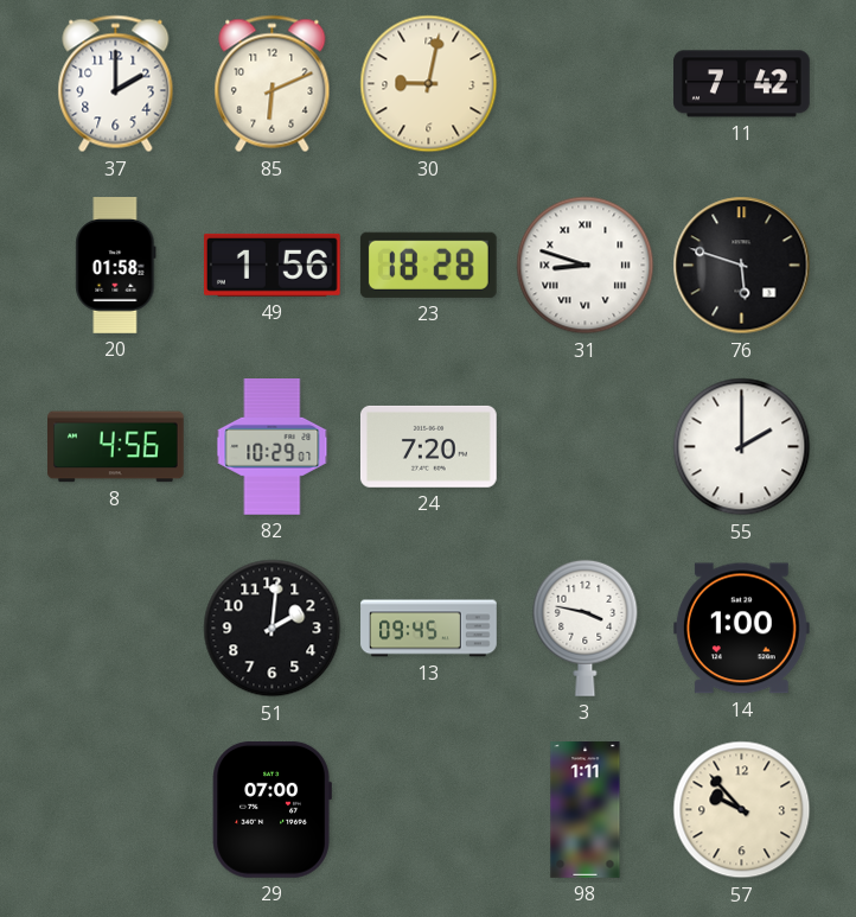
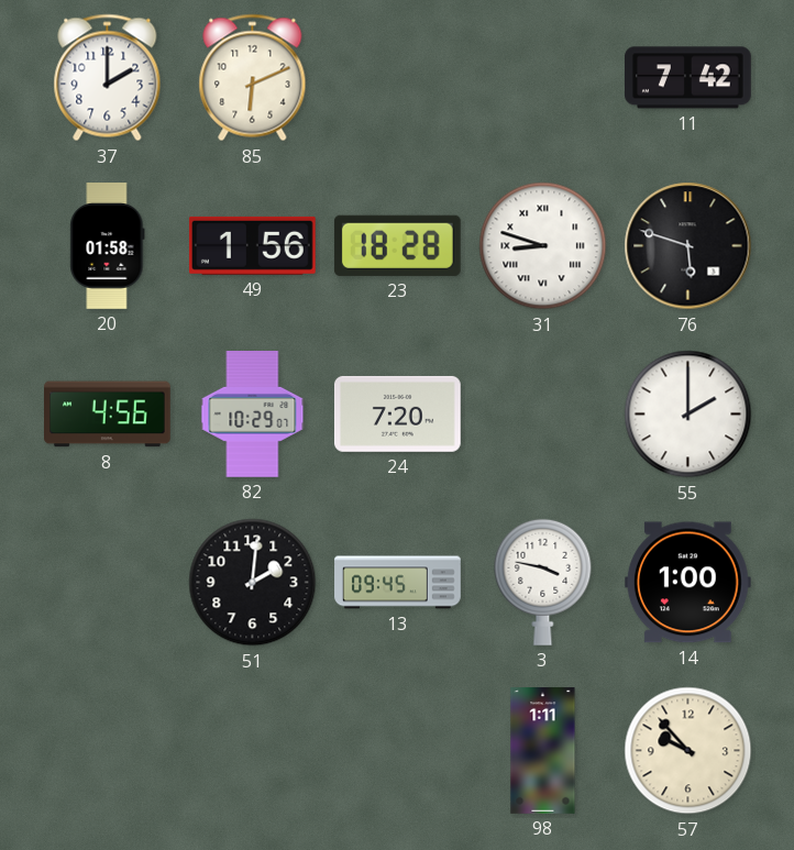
30: 9:02 -> none (429, 84)
29: 07:00 -> none (272, 809)
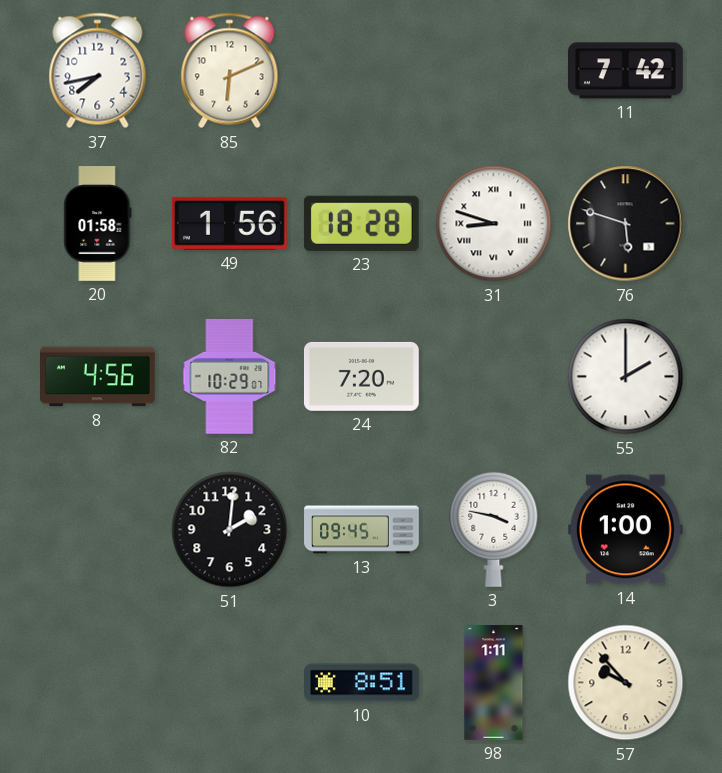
37: 2:00 -> 7:43 (98, 71)
10: none -> 8:51 (362, 683)
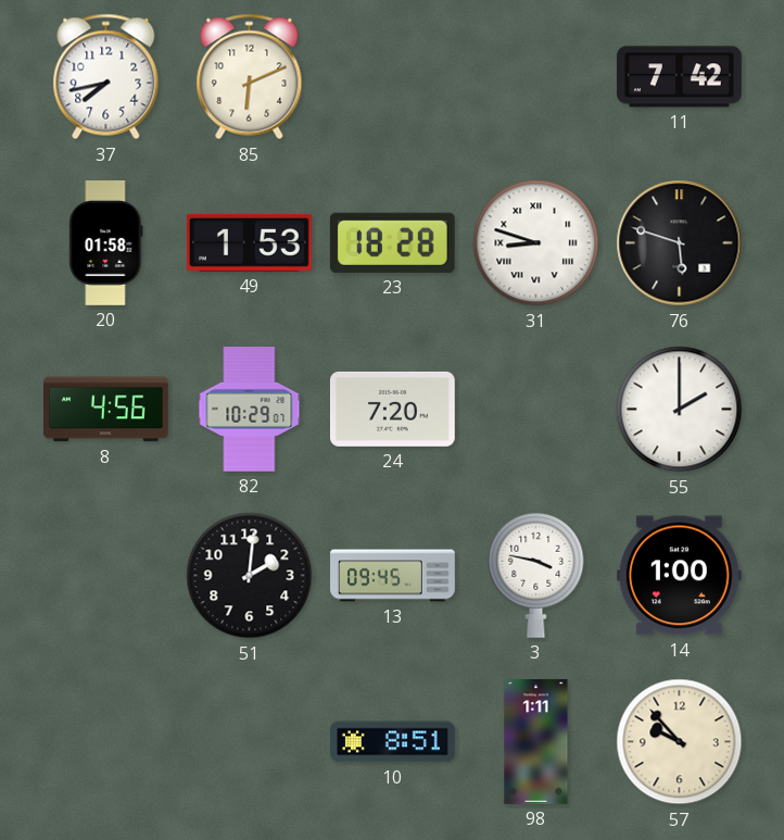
49: 1:56 -> 1:53 (249, 242)
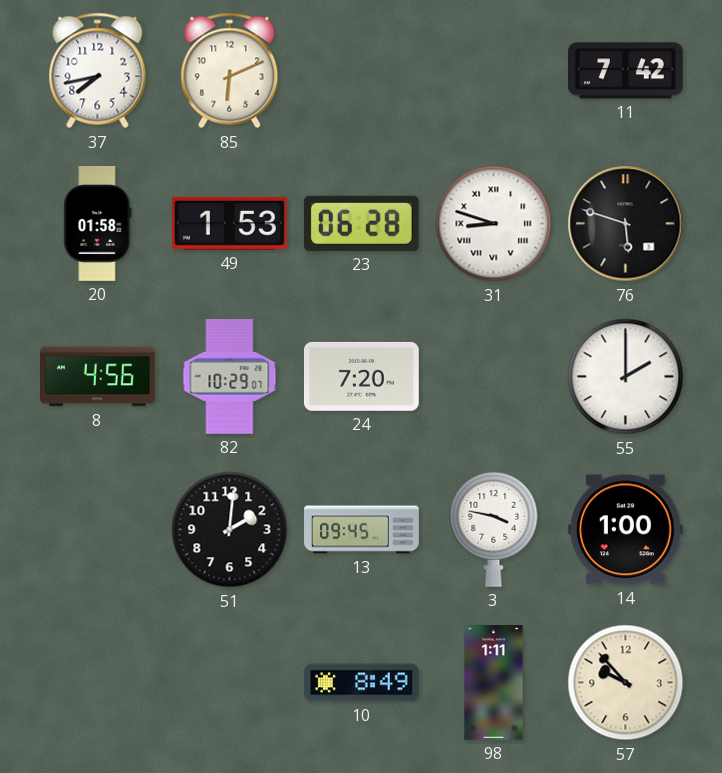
23: 18:28 -> 06:28 (361, 223)
10: 8:51 -> 8:49 (362, 683)
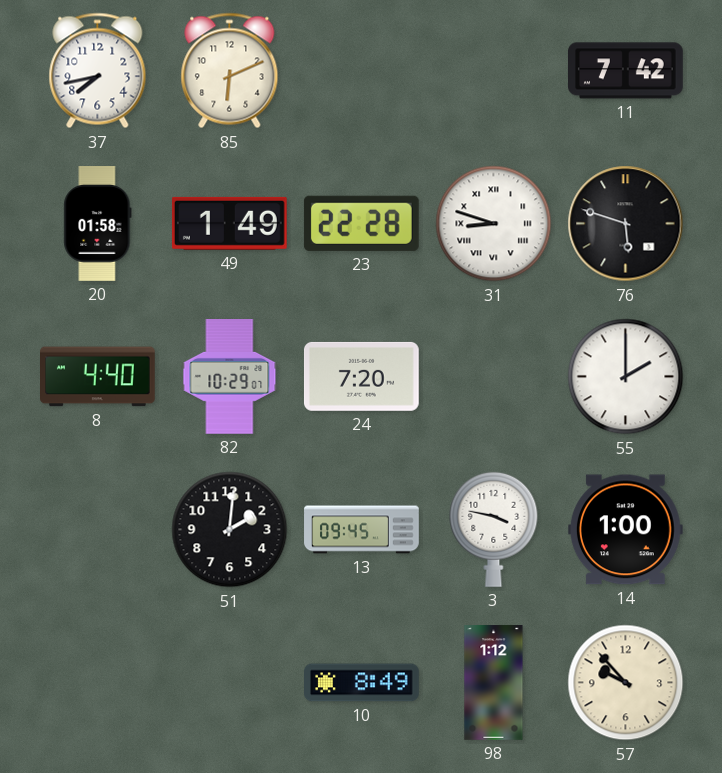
49: 1:53 -> 1:49 (229, 223)
23: 06:28 -> 22:28 (361, 223)
8: 4:56 -> 4:40 (98, 377)
98: 1:11 -> 1:12 (494, 683)
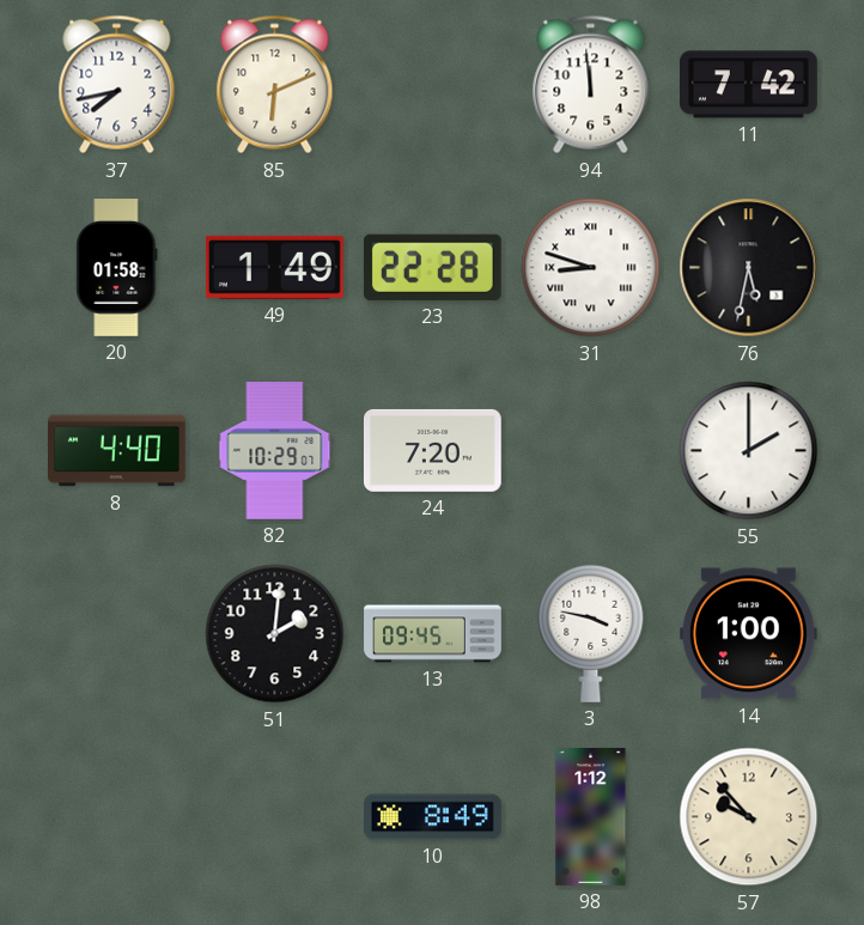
94: none -> 11:59 (591, 85)
76: 5:48 -> 5:32 (749, 268)
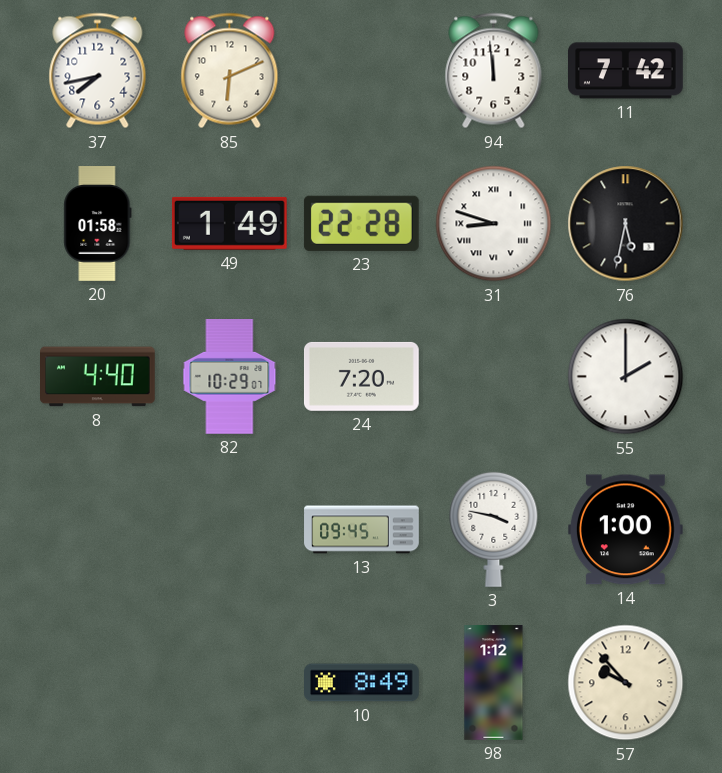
51: 2:01 -> none (275, 634)
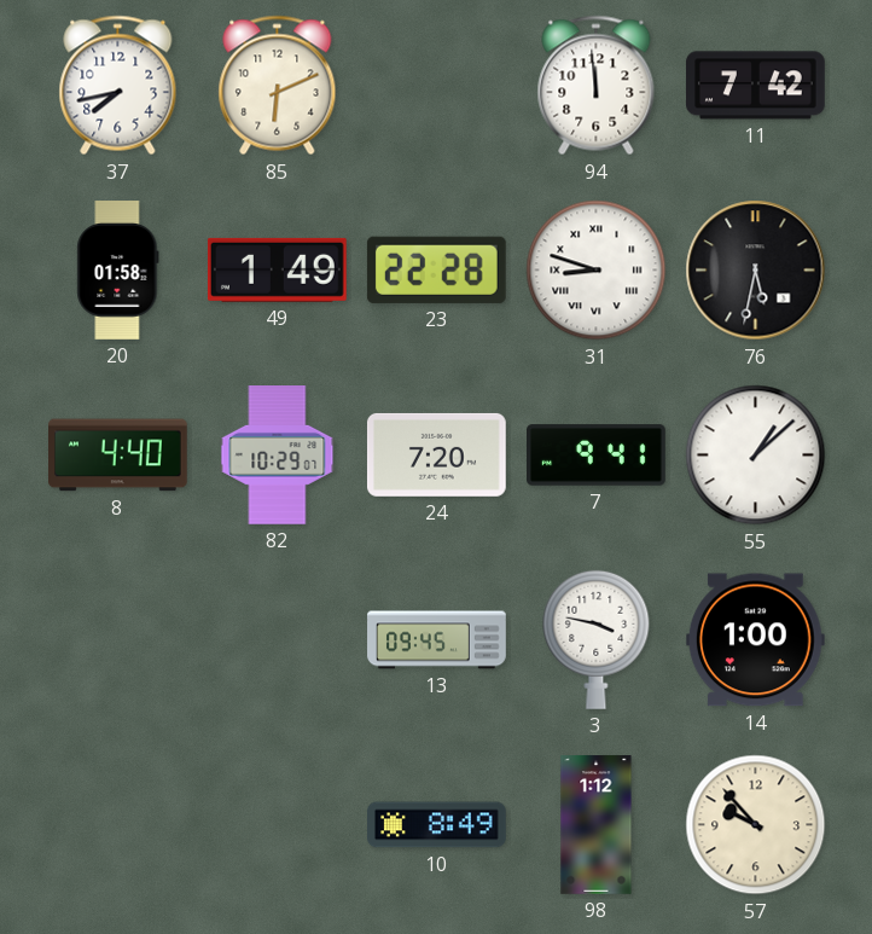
7: none -> 9:41 (597, 456)
55: 2:00 -> 1:08 (756, 456)
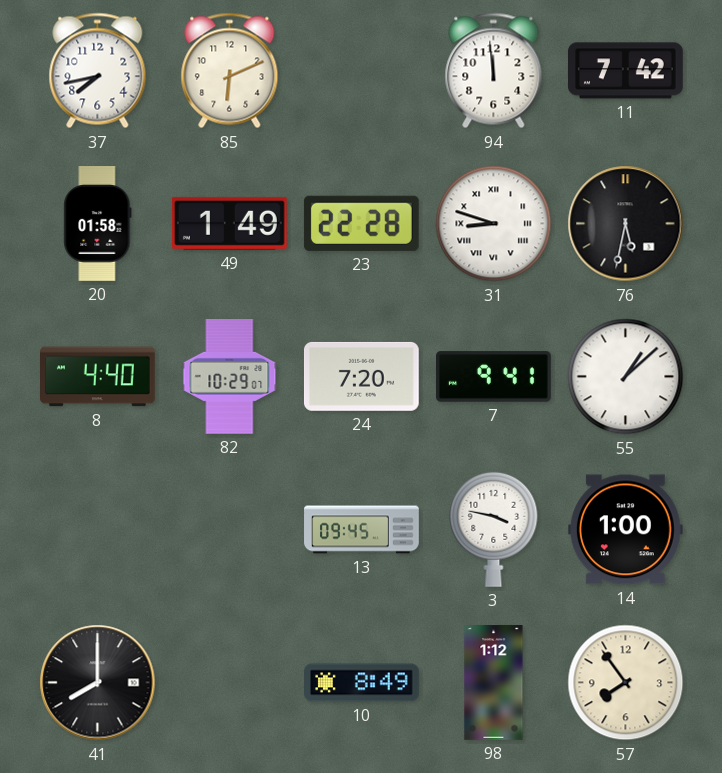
41: none -> 8:00 (98, 683)
57: 9:53 -> 7:54 (626, 683)
